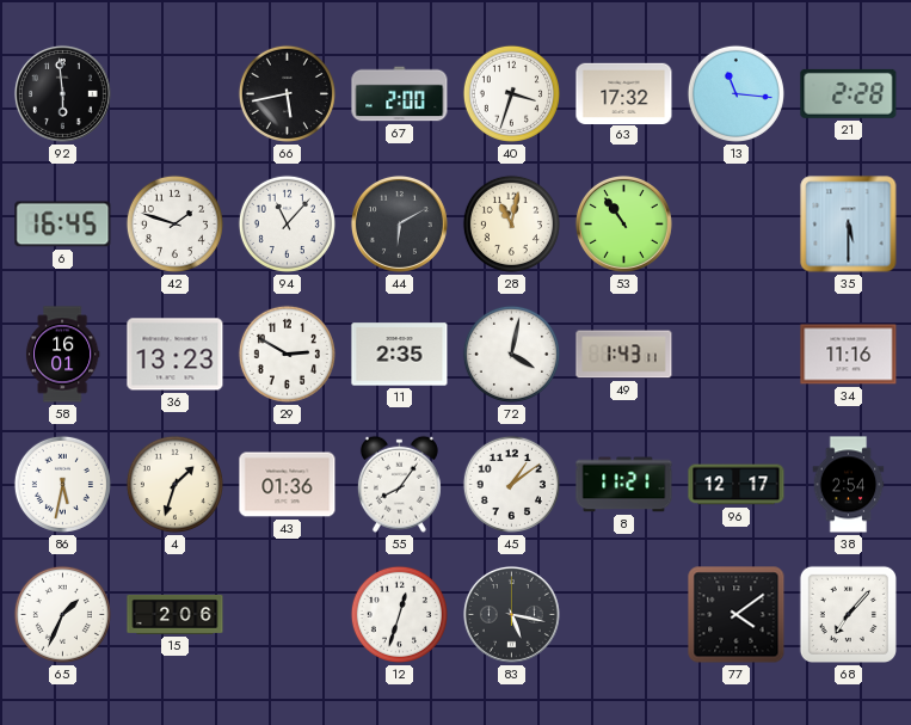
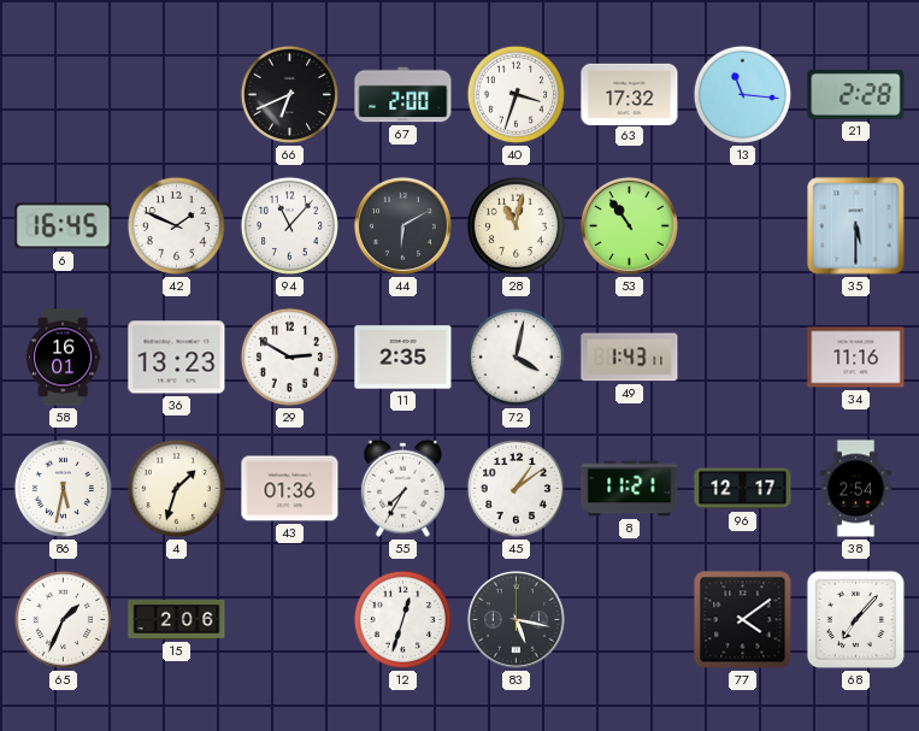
92: 5:59 -> none (62, 93)
66: 5:43 -> 6:41 (289, 94)
42: 1:48 -> 1:49 (176, 225)
55: 8:06 -> 7:35 (402, 488)
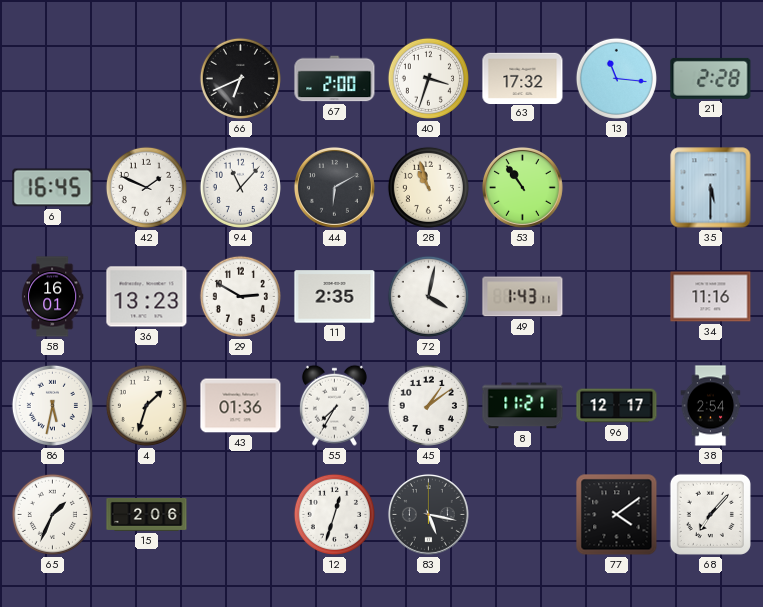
28: 11:02 -> 10:57 (428, 187)
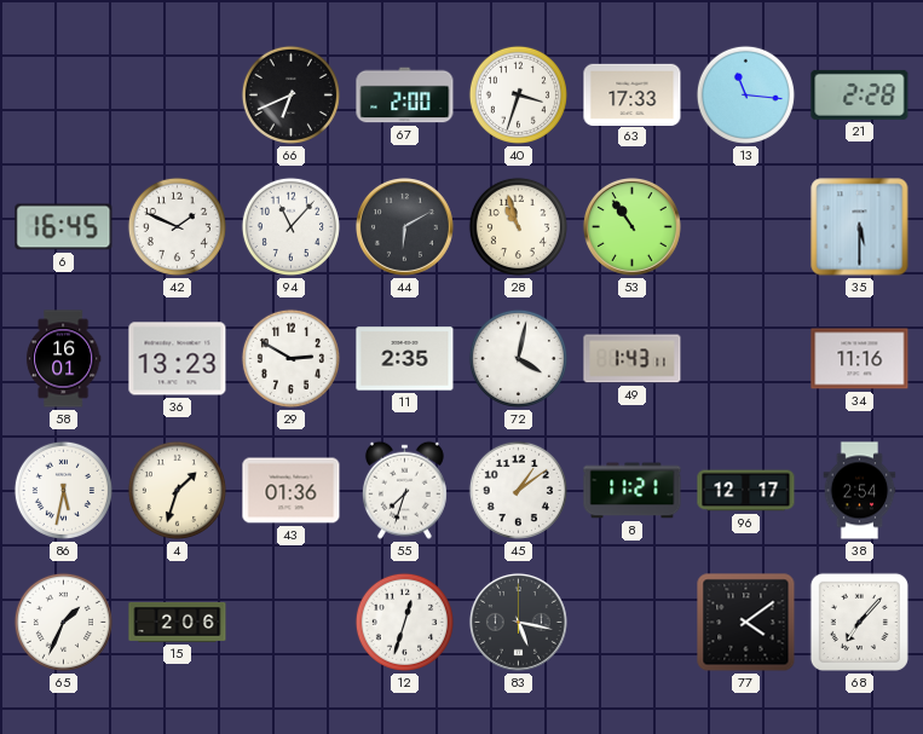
63: 17:32 -> 17:33 (633, 94)
55: 7:35 -> 7:33 (404, 490)
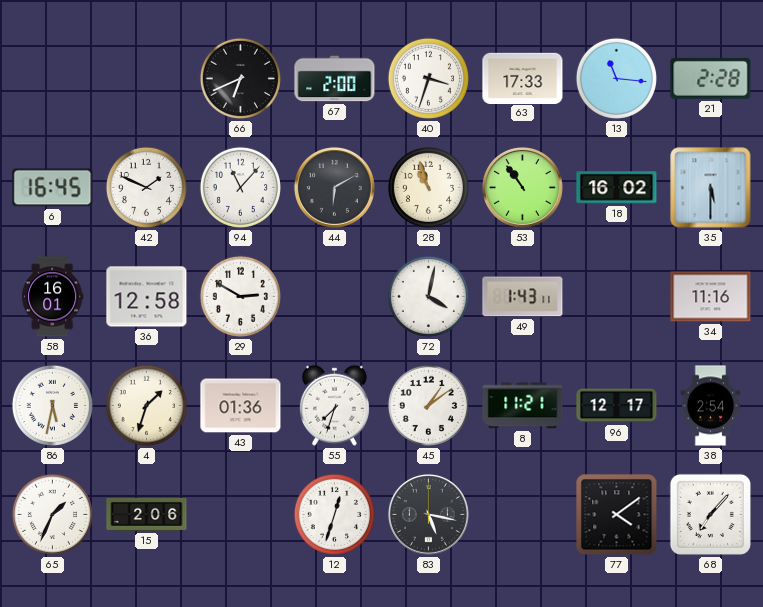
18: none -> 16:02 (617, 188)
36: 13:23 -> 12:58 (147, 297)
11: 2:35 -> none (405, 359)
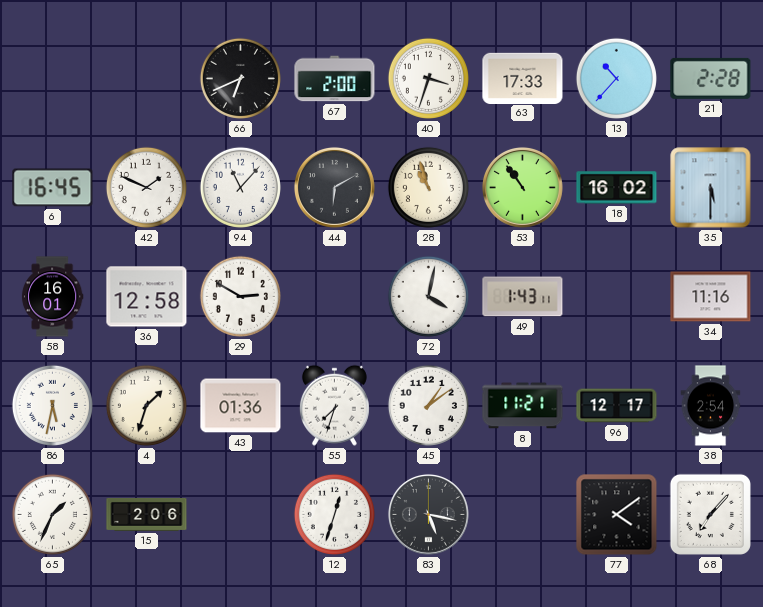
13: 11:16 -> 10:37 (616, 78)
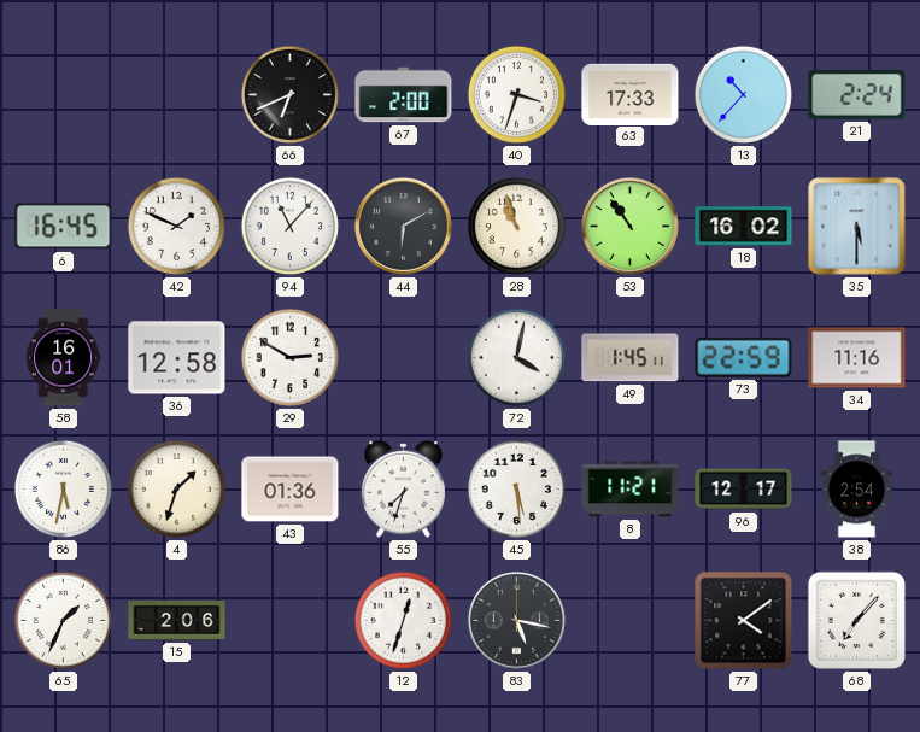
21: 2:28 -> 2:24 (857, 94)
49: 1:43 -> 1:45 (631, 358)
73: none -> 22:59 (744, 357)
45: 1:09 -> 5:29 (516, 488)
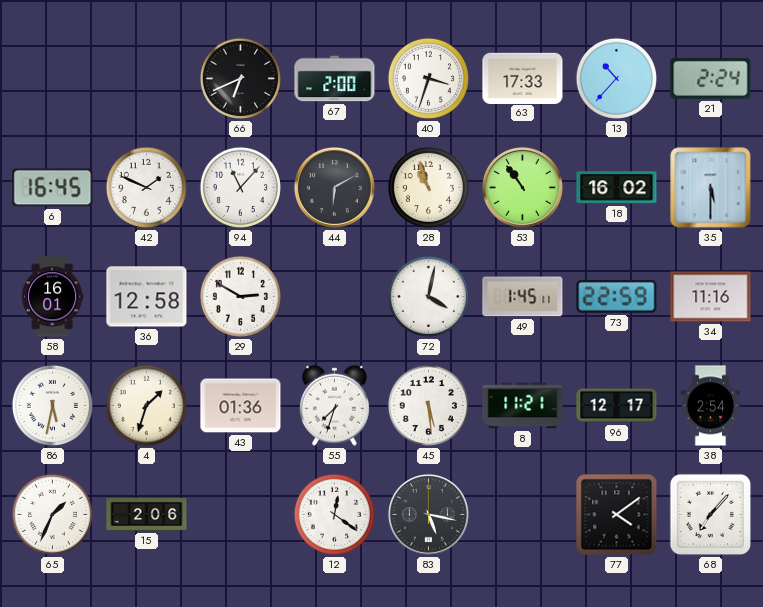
12: 12:33 -> 12:21 (334, 514)
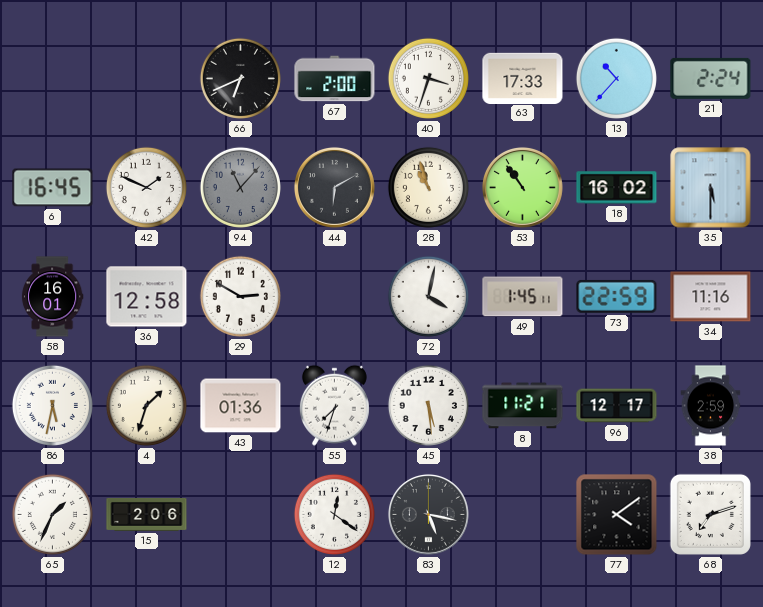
94 dial: white -> grey (240, 187)
38: 2:54 -> 2:59 (711, 406)
68: 7:07 -> 7:12 (710, 514)
